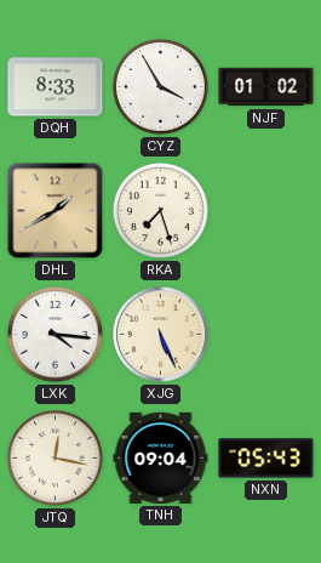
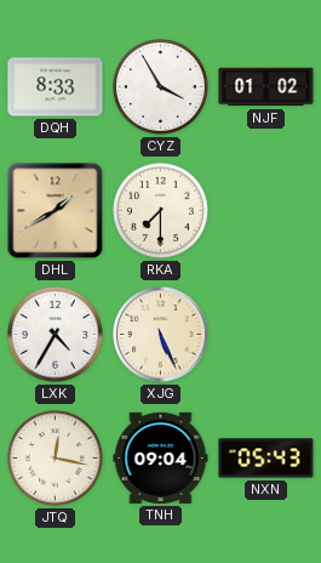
RKA: 7:27 -> 7:30 (160, 210)
LXK: 4:16 -> 4:35 (55, 334)
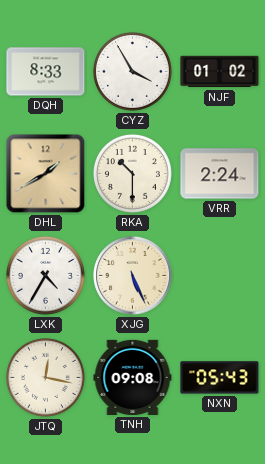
RKA: 7:30 -> 10:30 (132, 173)
VRR: none -> 2:24 (220, 174)
TNH: 09:04 -> 09:08 (133, 377)
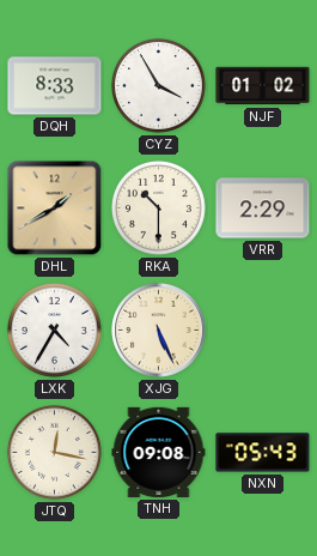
VRR: 2:24 -> 2:29 (263, 208)
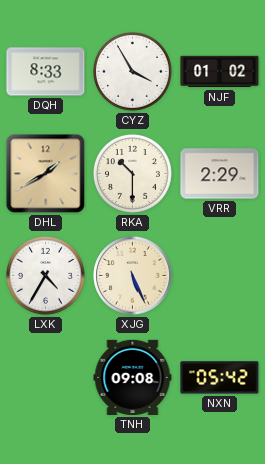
JTQ: 12:17 -> none (54, 452)
NXN: 05:43 -> 05:42 (220, 378)
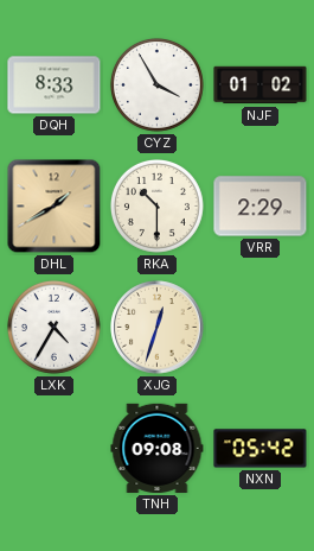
XJG: 5:26 -> 12:33 (158, 328)
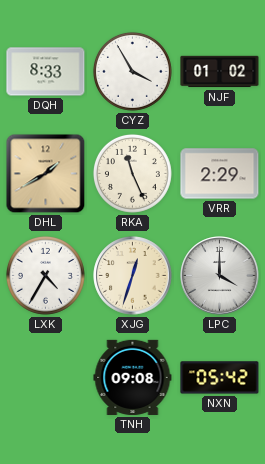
RKA: 10:30 -> 11:26 (132, 173)
LPC: none -> 4:00 (220, 276)
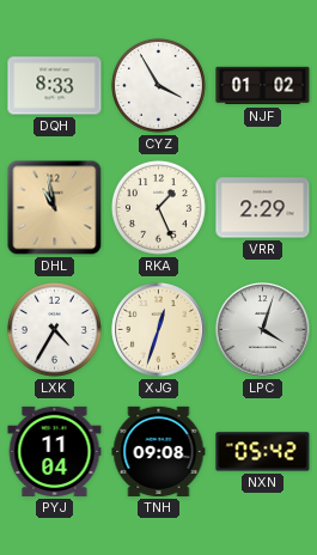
DHL: 1:40 -> 10:58 (55, 208)
RKA: 11:26 -> 1:26 (158, 207)
LPC: 4:00 -> 4:03 (263, 330)
PYJ: none -> 11:04 (55, 451)
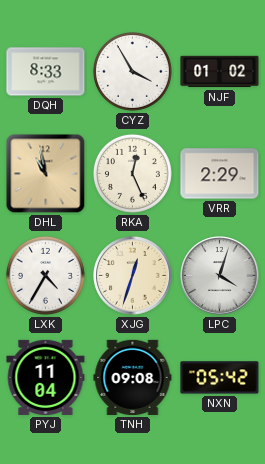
RKA: 1:26 -> 12:26 (132, 173)
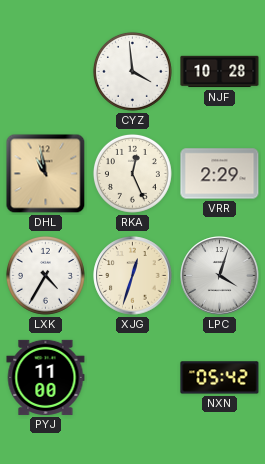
DQH: 8:33 -> none (46, 72)
CYZ: 3:55 -> 3:59 (132, 71)
NJF: 01:02 -> 10:28 (220, 72)
PYJ: 11:04 -> 11:00 (46, 377)
TNH: 09:08 -> none (133, 377)
